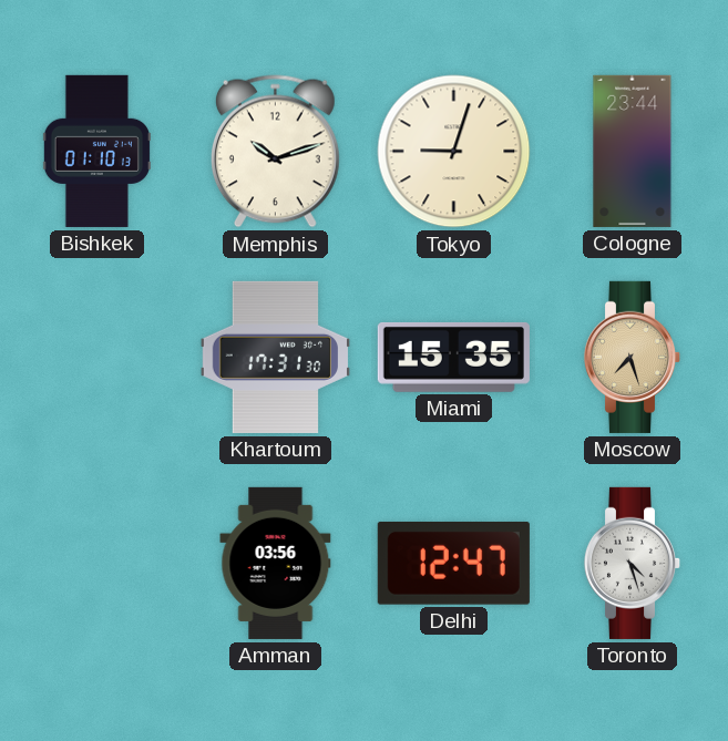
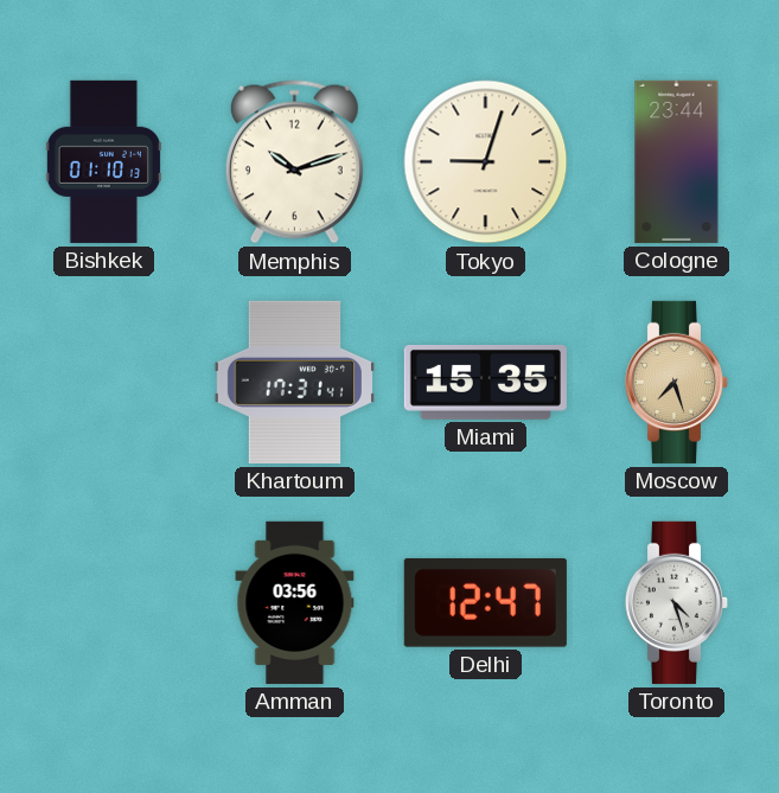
Khartoum: 17:31:30 -> 17:31:41 (294, 382)
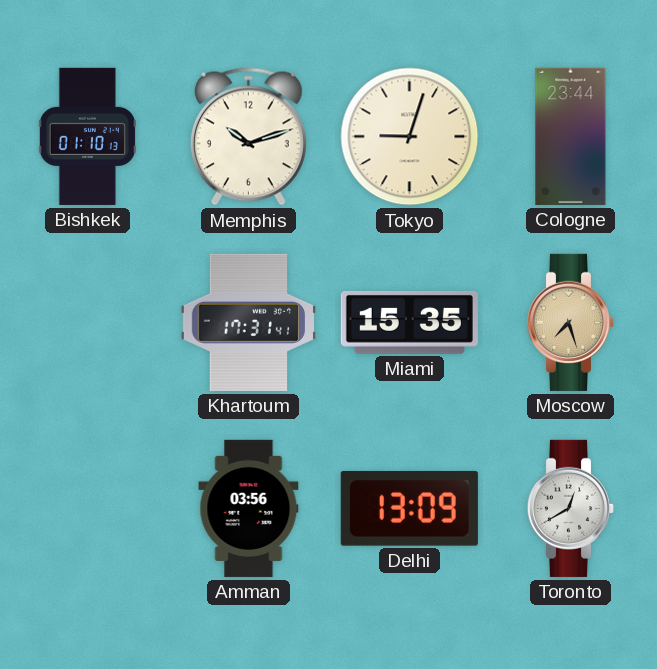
Delhi: 12:47 -> 13:09 (409, 508)
Toronto: 4:27 -> 12:40 (571, 508)
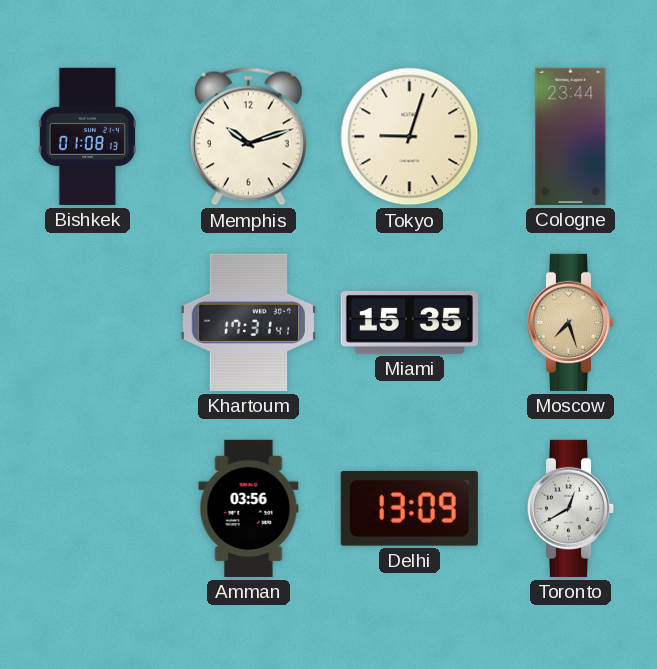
Bishkek: 01:10 -> 01:08 (87, 136)
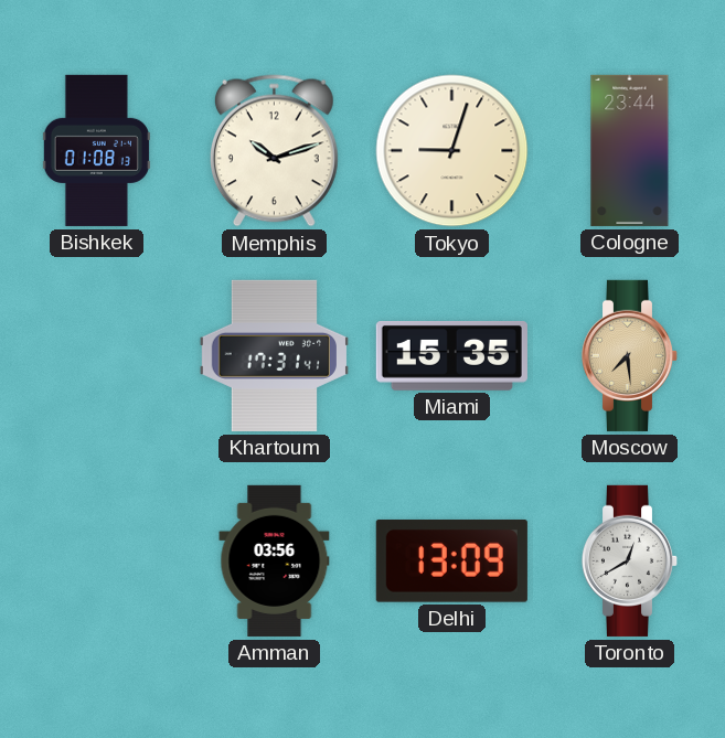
Moscow: 7:27 -> 7:29 (630, 355)
